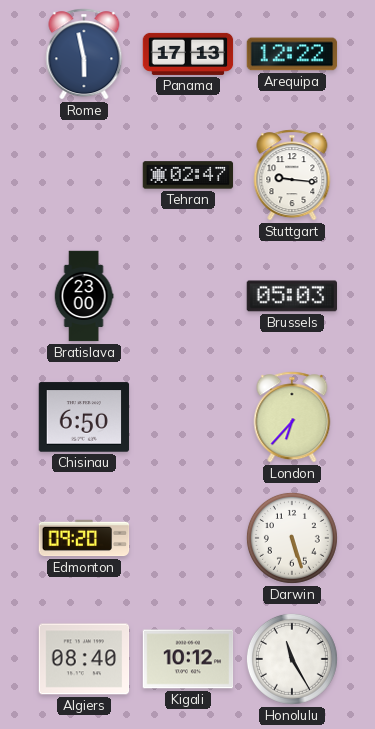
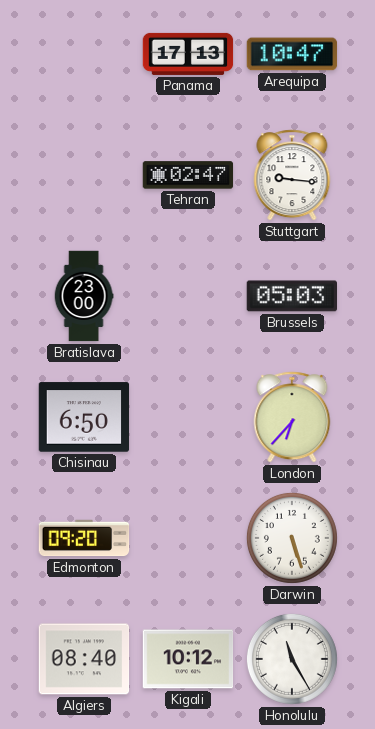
Rome: 5:58 -> none (84, 54)
Arequipa: 12:22 -> 10:47 (292, 54)
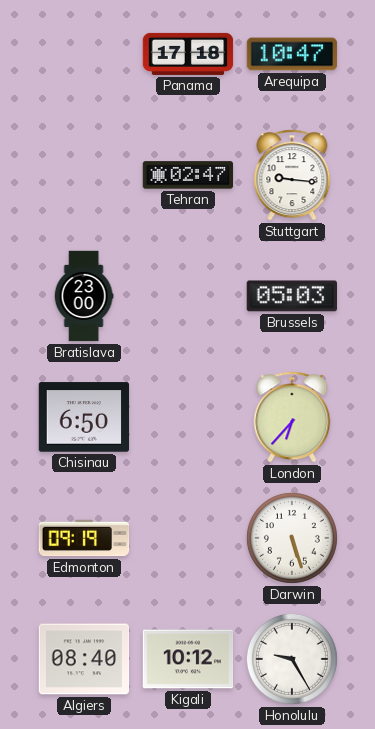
Panama: 17:13 -> 17:18 (188, 54)
Edmonton: 09:20 -> 09:19 (84, 538)
Honolulu: 11:25 -> 9:25 (292, 659)
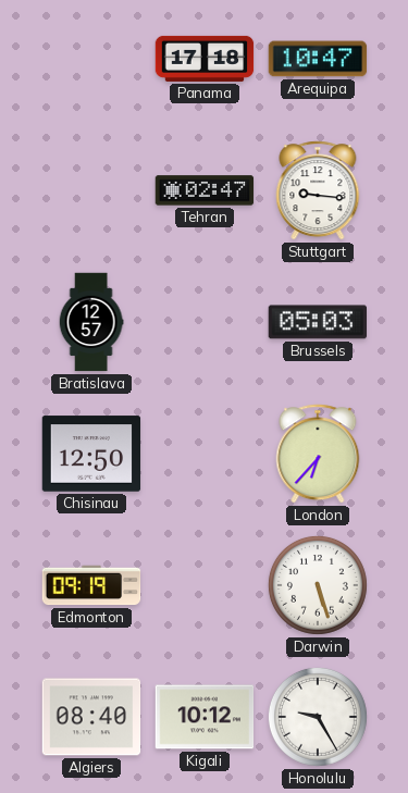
Bratislava: 23:00 -> 12:57 (91, 322)
Chisinau: 6:50 -> 12:50 (91, 454)
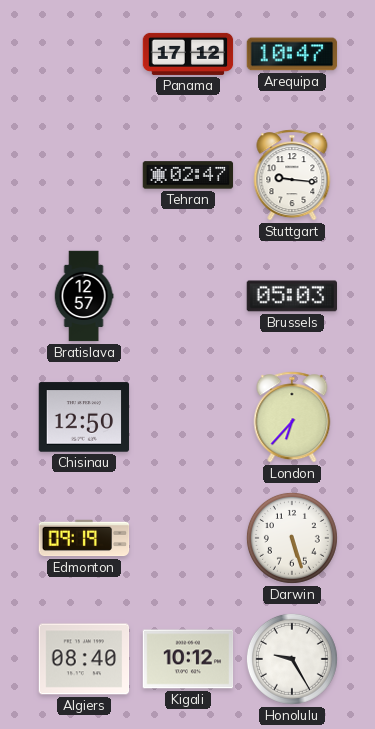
Panama: 17:18 -> 17:12 (188, 54)
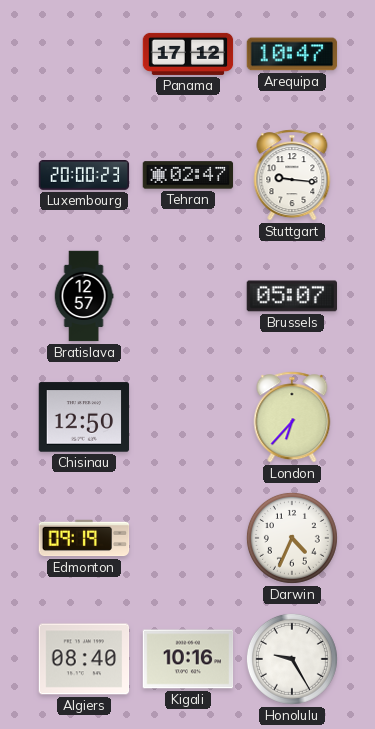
Luxembourg: none -> 20:00 (84, 176)
Brussels: 05:03 -> 05:07 (291, 296)
Darwin: 5:27 -> 4:34 (292, 538)
Kigali: 10:12 -> 10:16 (188, 659)
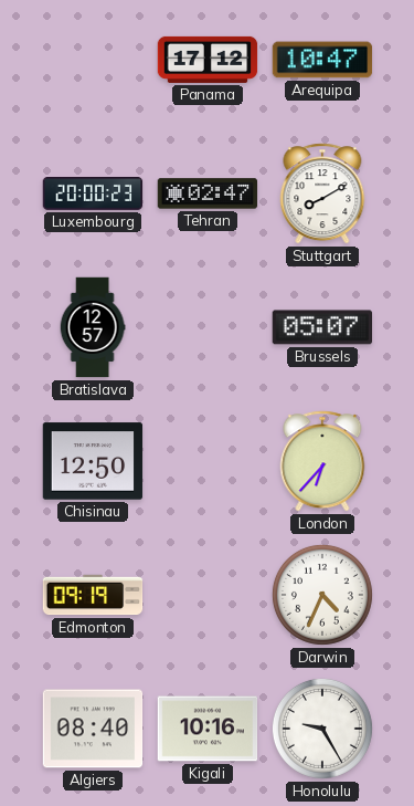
Stuttgart: 9:16 -> 8:10 (322, 193)
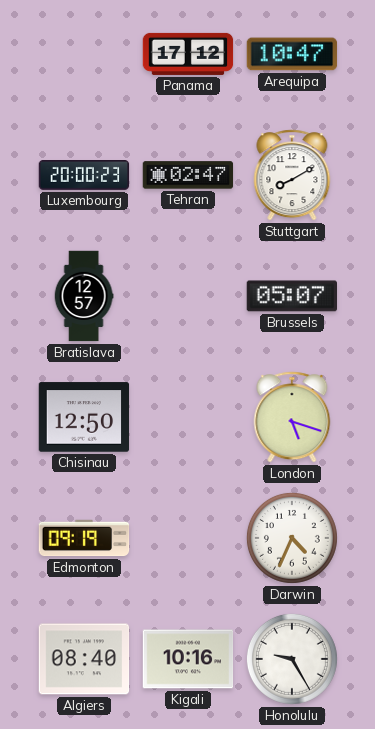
London: 6:37 -> 5:18 (292, 417)
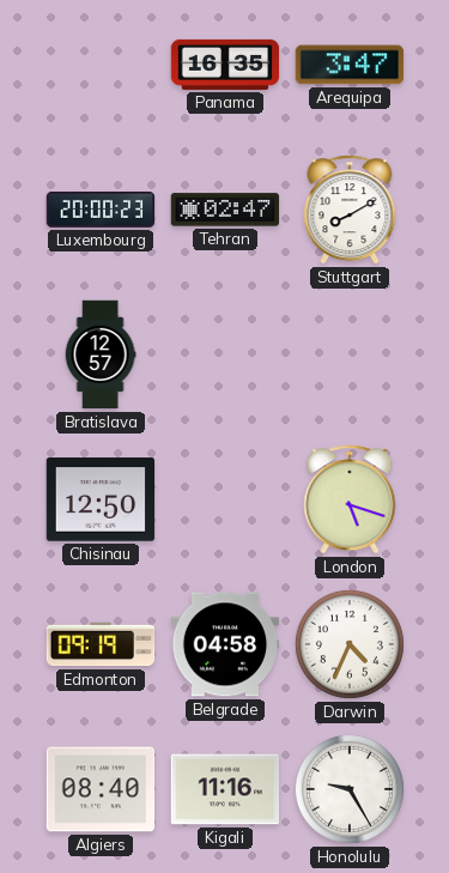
Panama: 17:12 -> 16:35 (225, 65)
Arequipa: 10:47 -> 3:47 (350, 65)
Brussels: 05:07 -> none (291, 296)
Belgrade: none -> 04:58 (225, 644)
Kigali: 10:16 -> 11:16 (225, 789)
